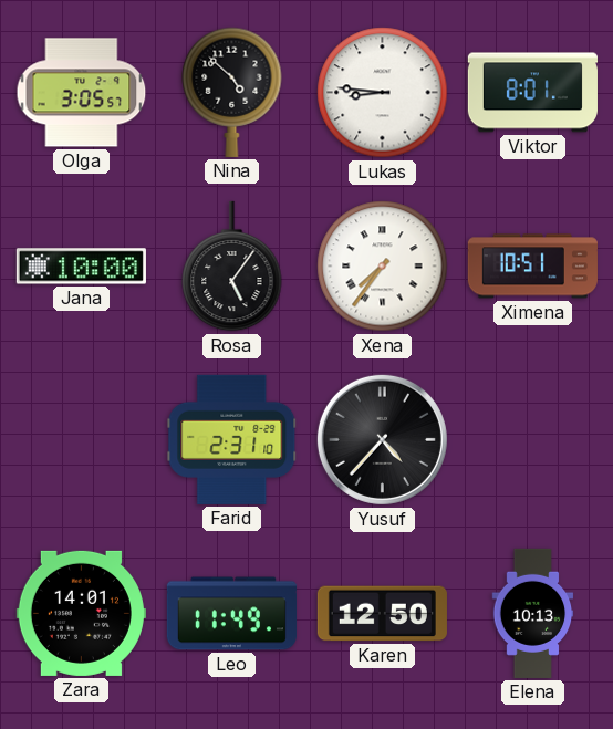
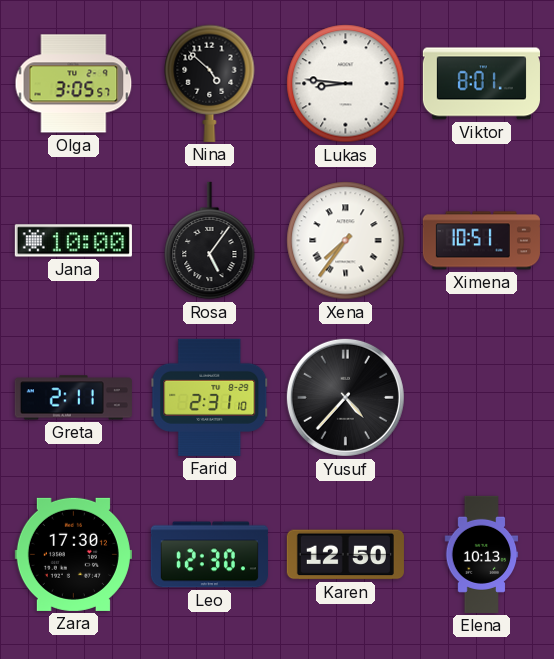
Greta: none -> 2:11 (73, 398)
Zara: 14:01 -> 17:30 (73, 554)
Leo: 11:49 -> 12:30 (209, 555)
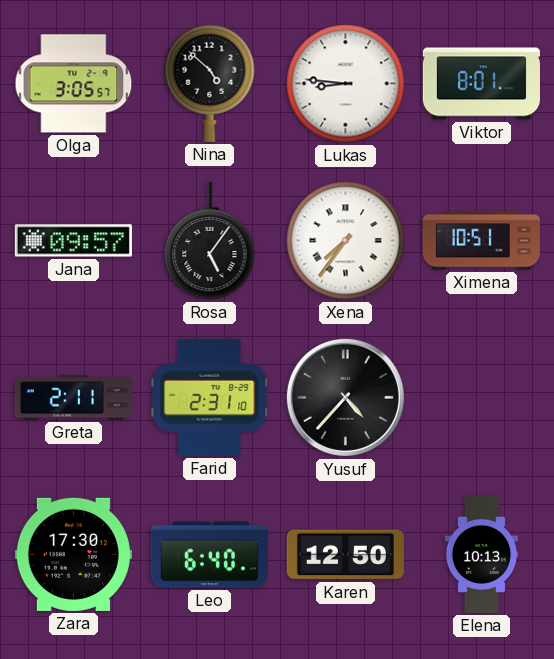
Jana: 10:00 -> 09:57 (73, 241)
Leo: 12:30 -> 6:40 (209, 555)
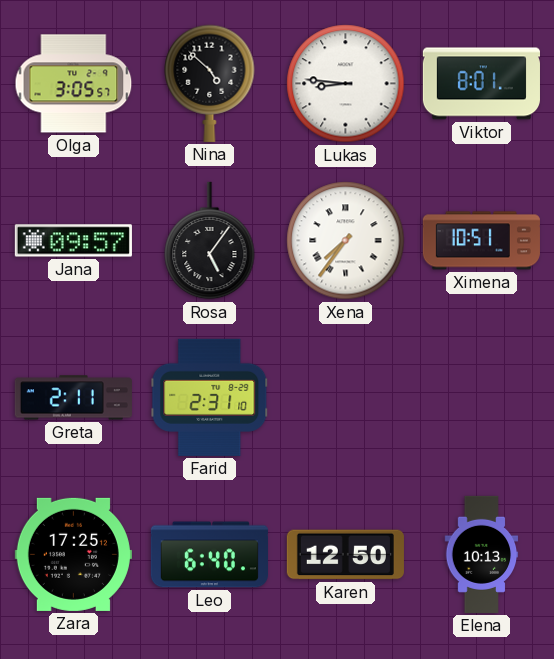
Yusuf: 4:37 -> none (345, 397)
Zara: 17:30 -> 17:25 (73, 554)
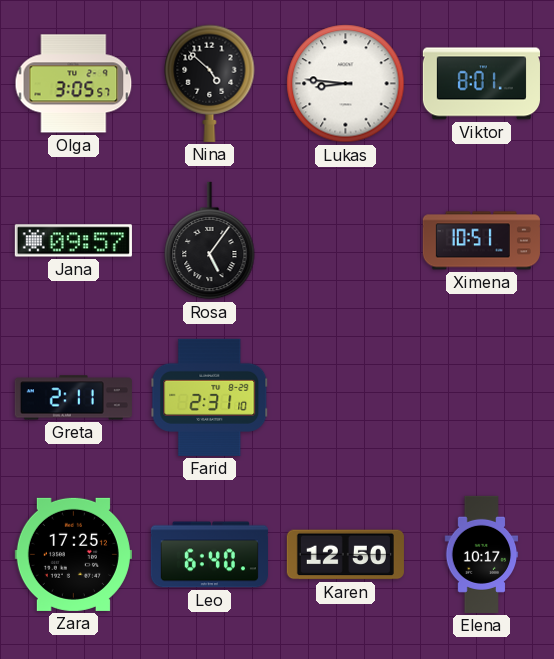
Xena: 7:36 -> none (346, 241)
Elena: 10:13 -> 10:17 (482, 554)
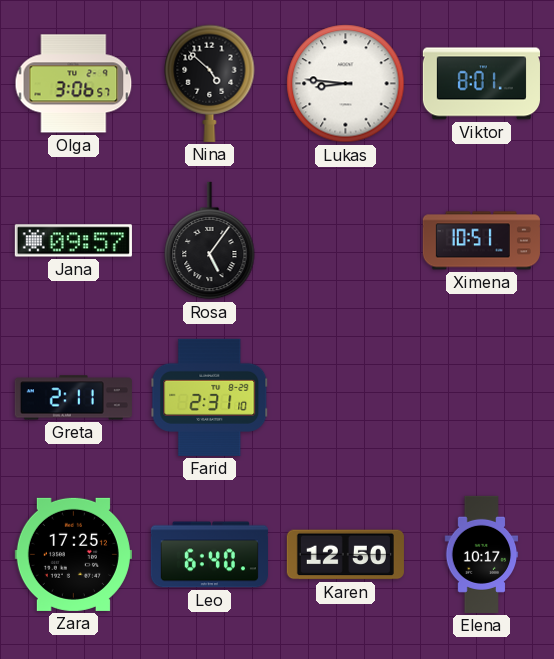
Olga: 3:05 -> 3:06 (74, 84)
